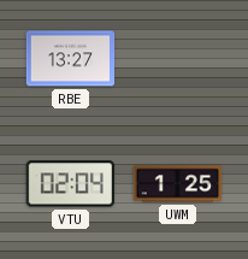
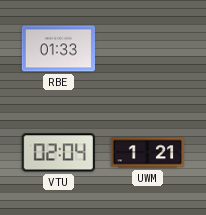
RBE: 13:27 -> 01:33 (59, 49)
UWM: 1:25 -> 1:21 (148, 153)
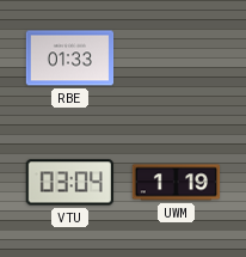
VTU: 02:04 -> 03:04 (69, 183)
UWM: 1:21 -> 1:19 (177, 183)
